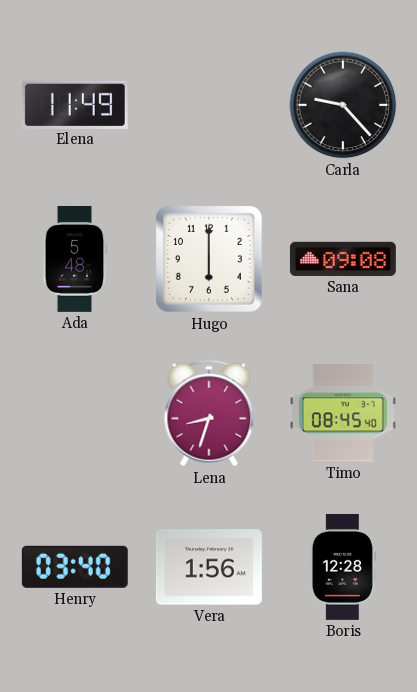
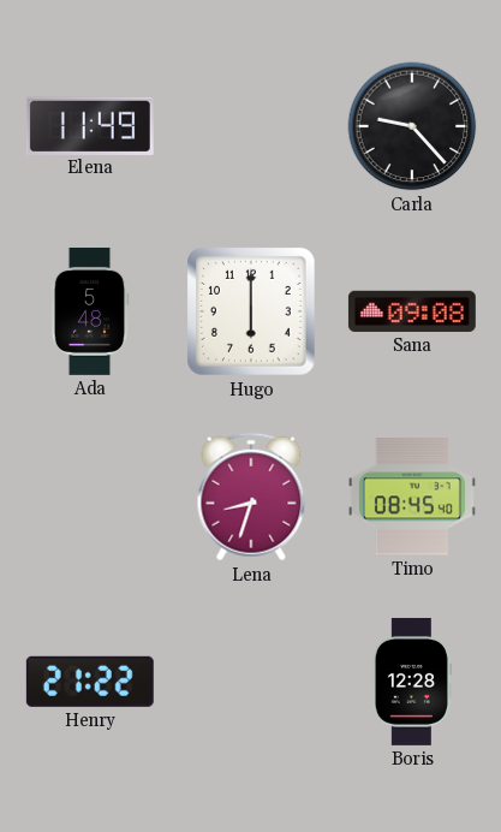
Henry: 03:40 -> 21:22 (90, 682)
Vera: 1:56 -> none (209, 567)
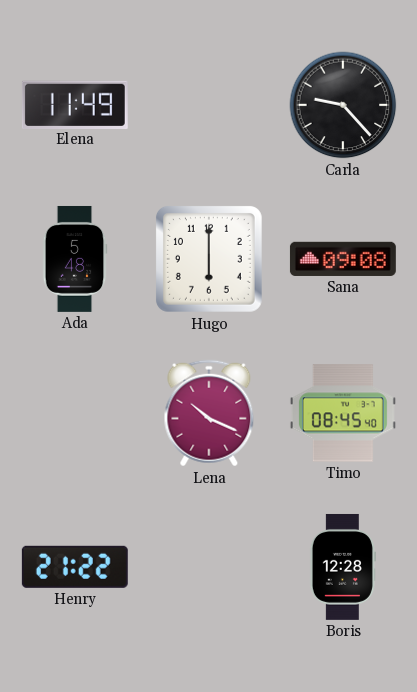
Lena: 8:33 -> 10:19 (209, 413)
